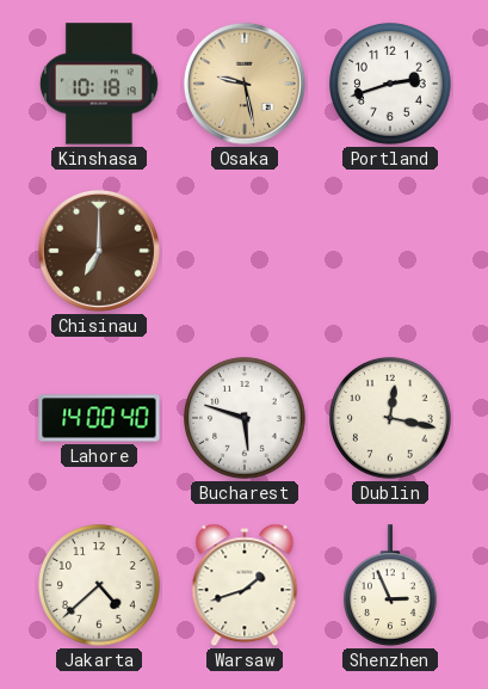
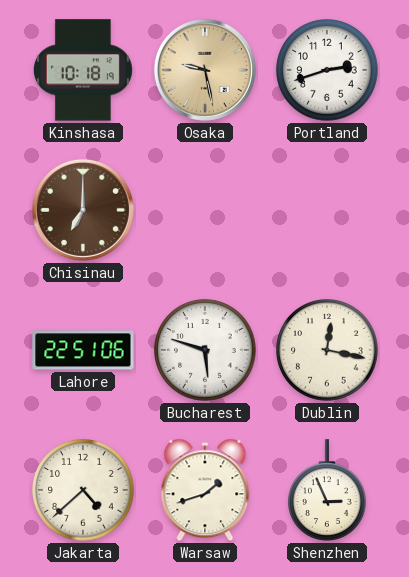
Lahore: 14:00 -> 22:51 (83, 350)
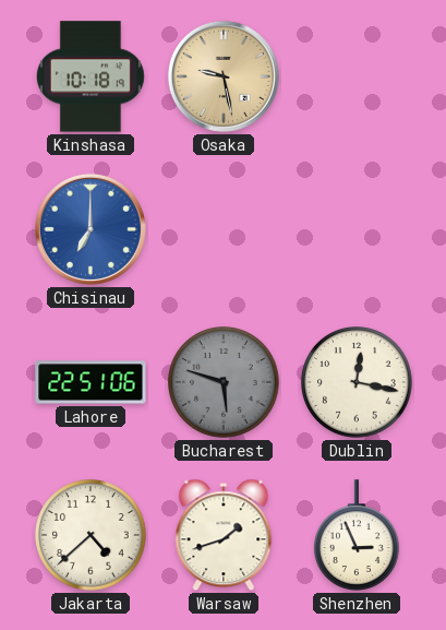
Portland: 2:42 -> none (327, 70)
Chisinau dial: brown -> blue (91, 229)
Bucharest dial: white -> grey (224, 382)
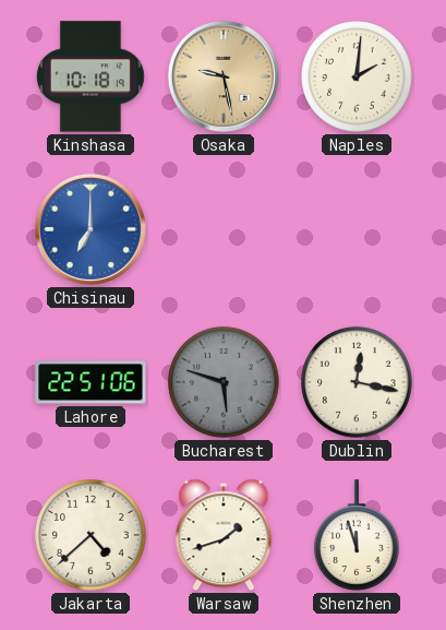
Naples: none -> 2:01 (357, 76)
Shenzhen: 2:56 -> 11:57 (358, 535)
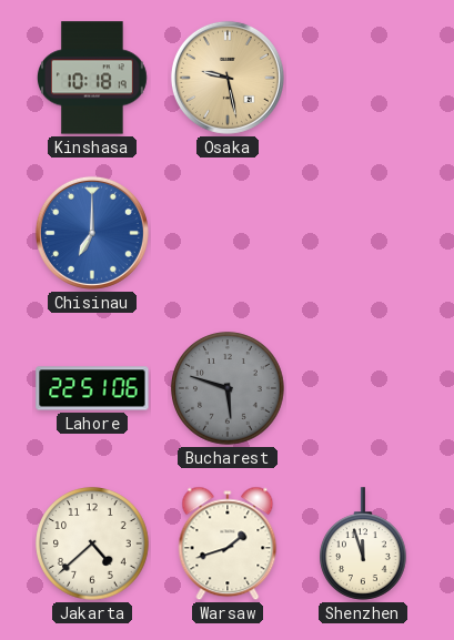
Naples: 2:01 -> none (357, 76)
Dublin: 12:17 -> none (357, 382)
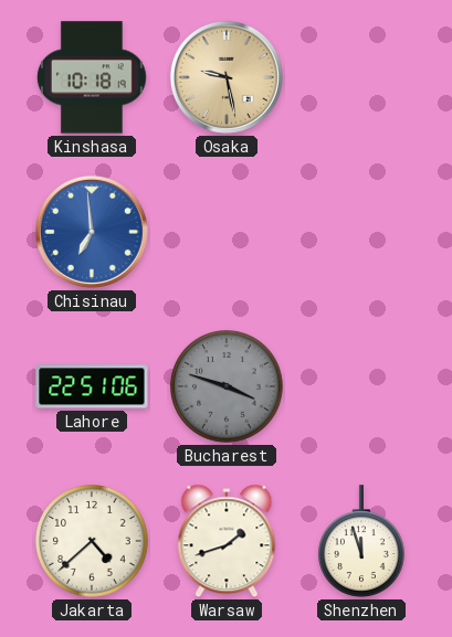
Chisinau: 7:00 -> 6:59 (92, 232)
Bucharest: 5:48 -> 3:48 (227, 386)
